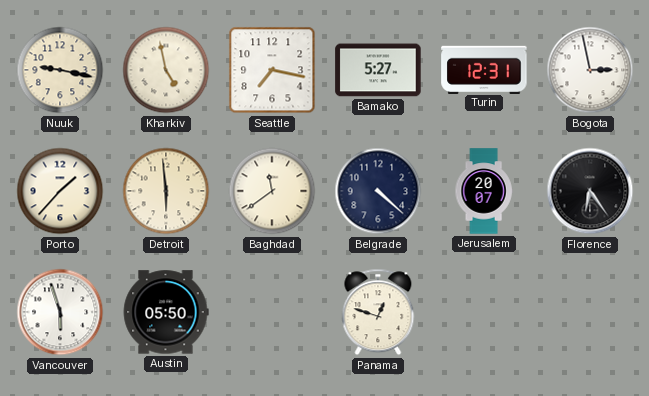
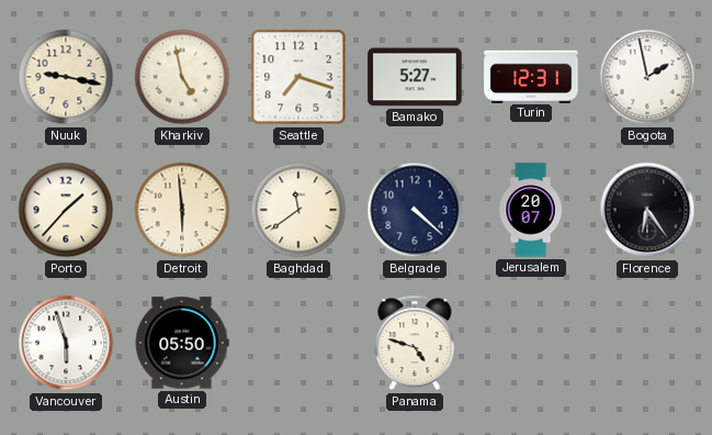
Seattle: 7:17 -> 7:18 (298, 77)
Bogota: 2:58 -> 1:58 (647, 77)
Panama: 12:48 -> 4:48 (415, 343)
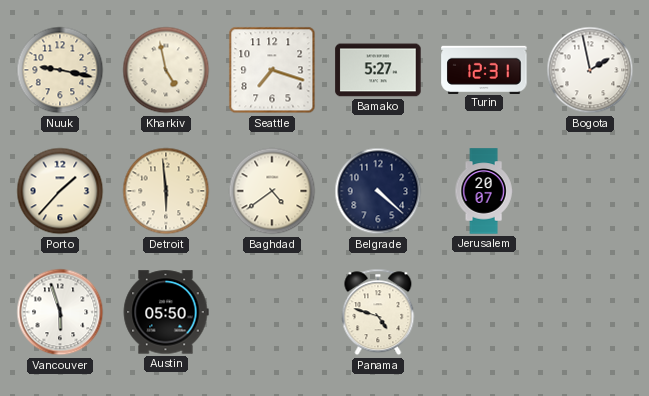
Baghdad: 11:39 -> 4:39 (272, 191)
Florence: 6:24 -> none (647, 210)
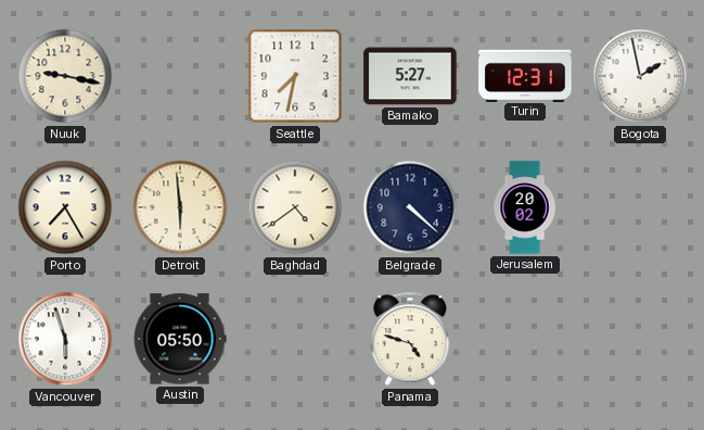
Kharkiv: 4:58 -> none (166, 70)
Seattle: 7:18 -> 7:32 (295, 76)
Porto: 1:37 -> 7:25 (65, 207)
Jerusalem: 20:07 -> 20:02 (525, 207)
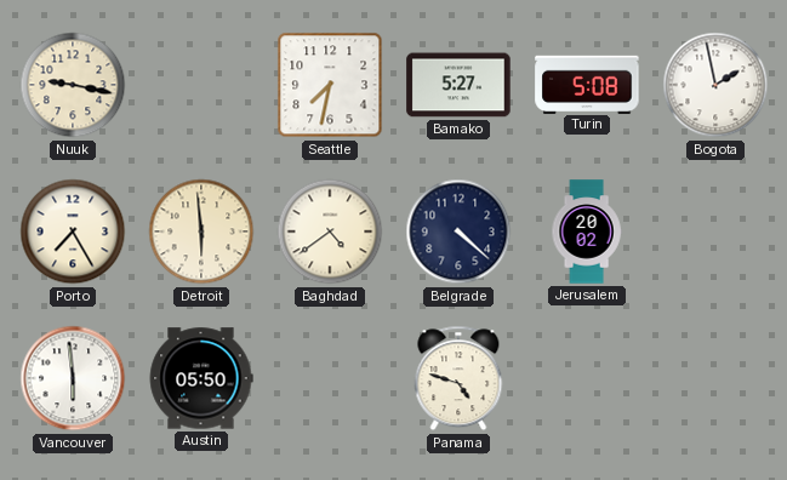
Turin: 12:31 -> 5:08 (587, 84)
Vancouver: 5:57 -> 5:59 (73, 378)
